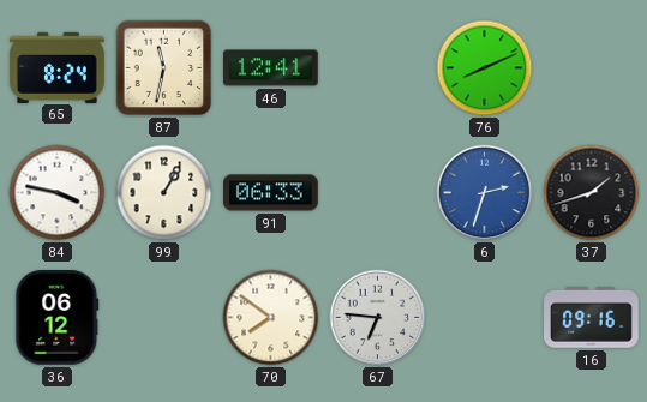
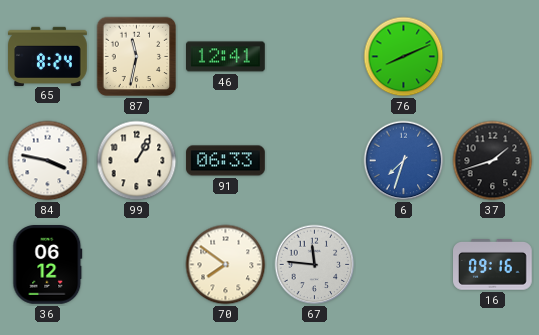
6: 2:33 -> 7:33 (404, 161)
67: 6:46 -> 11:46 (315, 265)
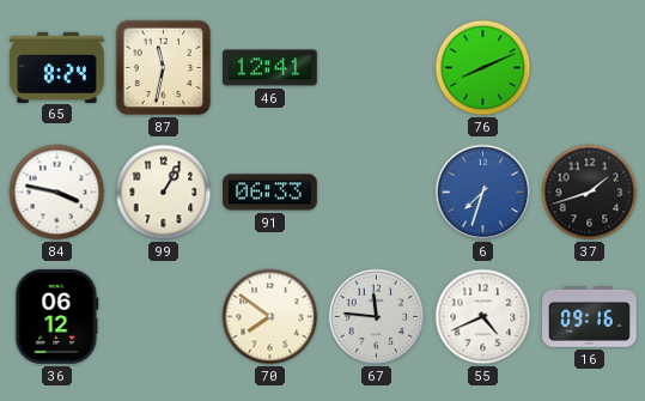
55: none -> 4:41 (483, 317)
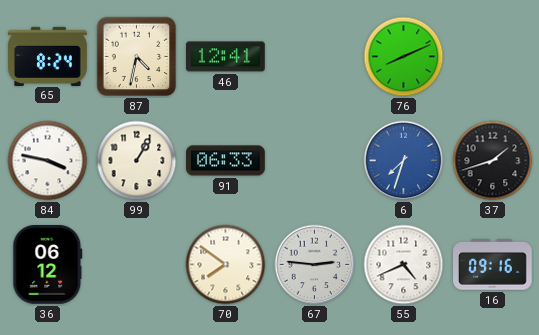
87: 11:32 -> 4:32 (137, 57)
67: 11:46 -> 2:46 (315, 265)
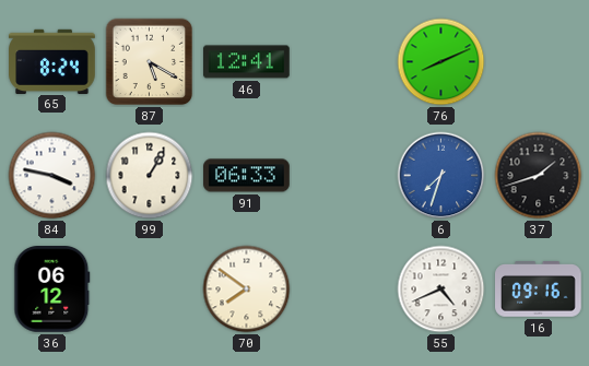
87: 4:32 -> 5:20 (150, 62)
67: 2:46 -> none (315, 265)
